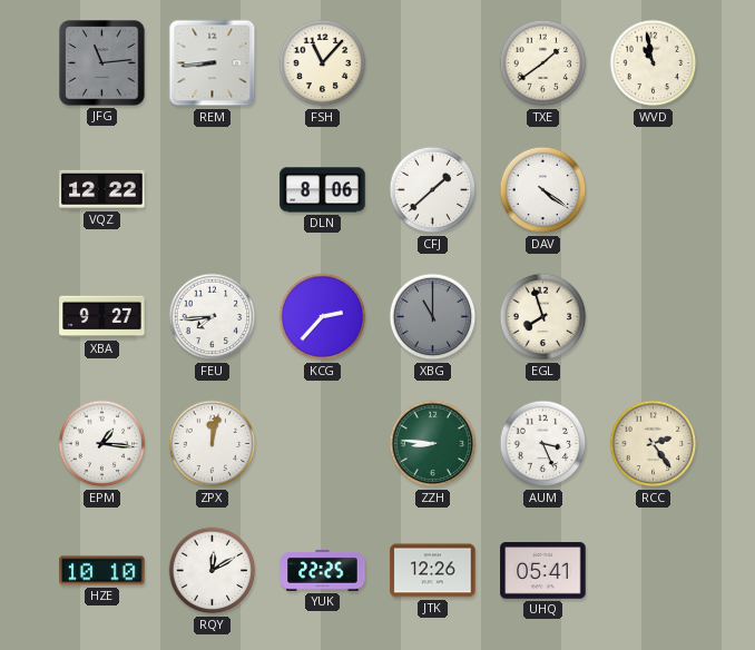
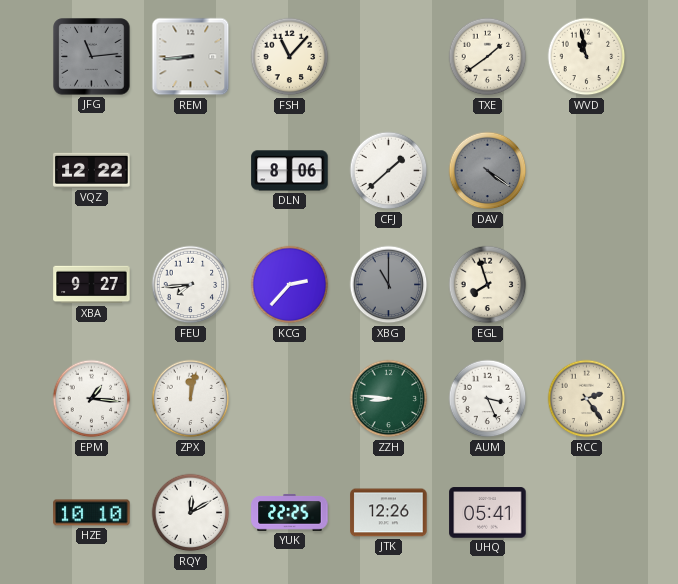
DAV dial: white -> grey (488, 171)
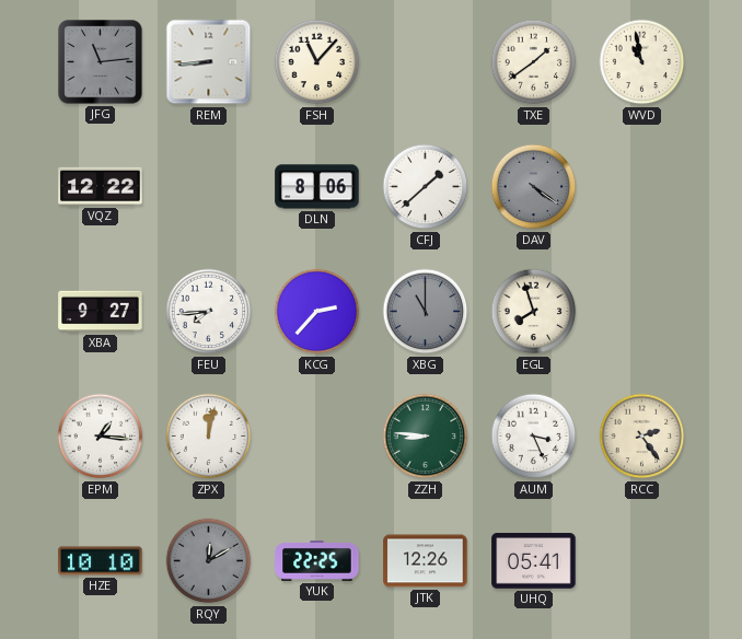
RQY dial: white -> grey (209, 561)
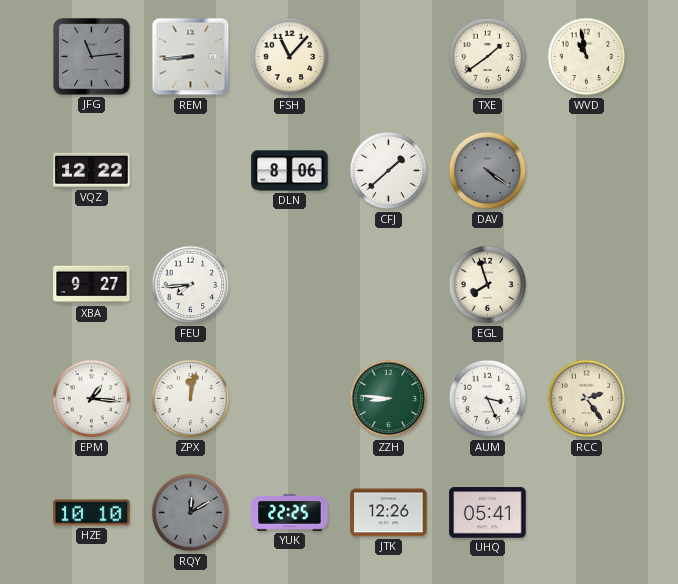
KCG: 2:37 -> none (317, 312)
XBG: 11:00 -> none (426, 312)
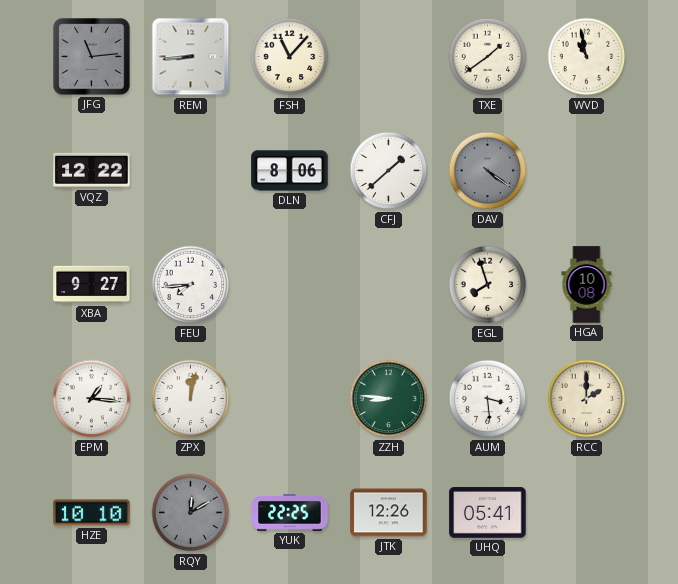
HGA: none -> 10:08 (587, 285)
AUM: 3:26 -> 3:29 (488, 399)
RCC: 2:24 -> 2:00 (587, 399)
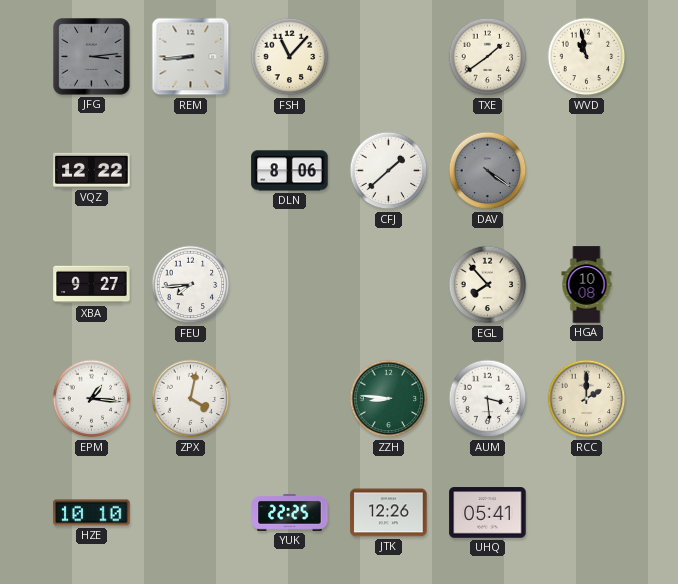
JFG: 11:14 -> 3:14 (92, 57)
EGL: 7:57 -> 7:53 (488, 285)
ZPX: 12:02 -> 4:02 (191, 399)
RQY: 12:10 -> none (191, 513)
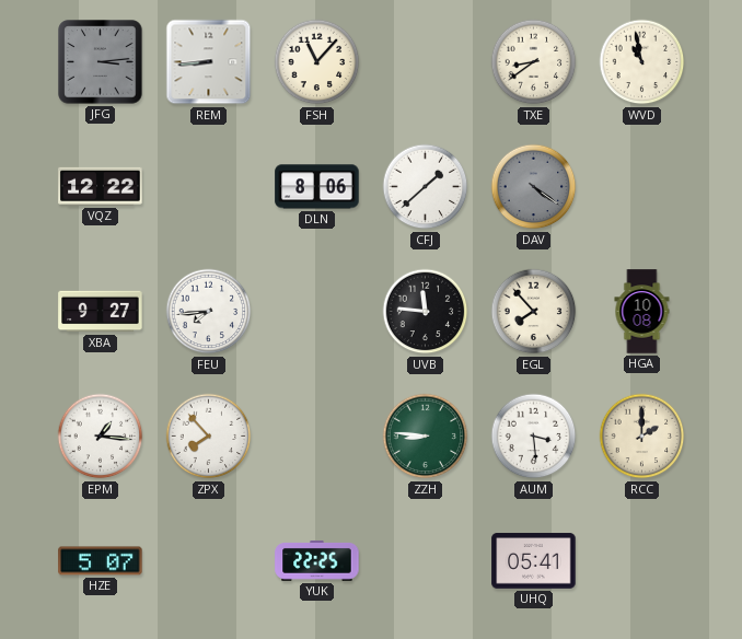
TXE: 1:39 -> 8:39 (534, 62)
UVB: none -> 11:46 (426, 312)
ZPX: 4:02 -> 7:53 (209, 437)
HZE: 10:10 -> 5:07 (101, 561)
JTK: 12:26 -> none (389, 513)
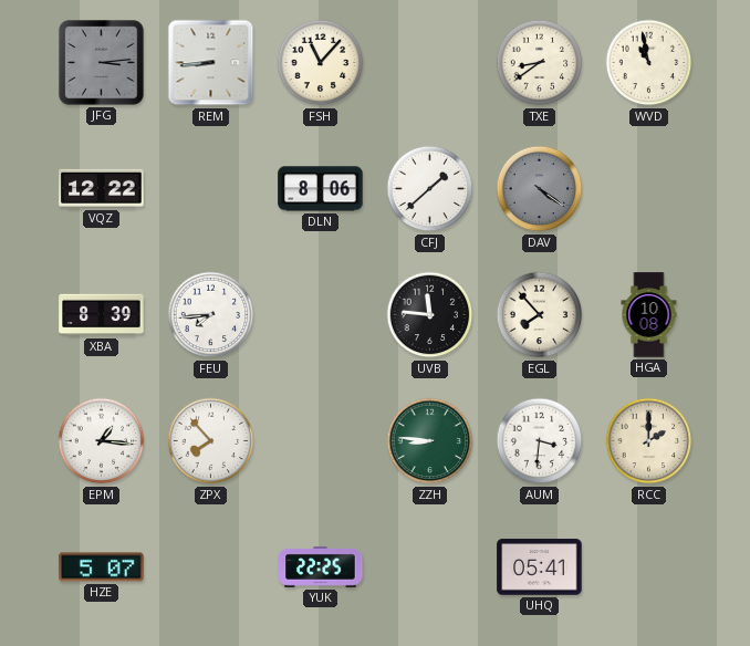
XBA: 9:27 -> 8:39 (102, 315)
AUM: 3:29 -> 3:31 (540, 441)
